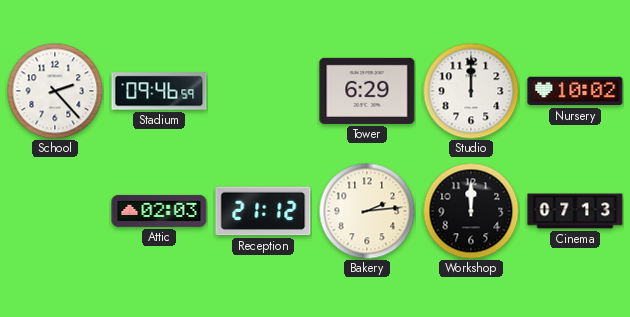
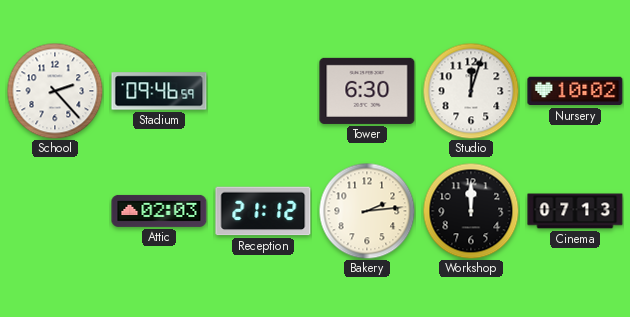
Tower: 6:29 -> 6:30 (367, 91)
Studio: 12:00 -> 12:03 (471, 91)
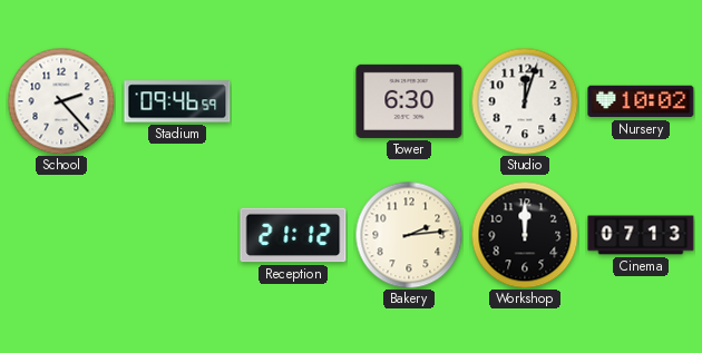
Attic: 02:03 -> none (159, 211)
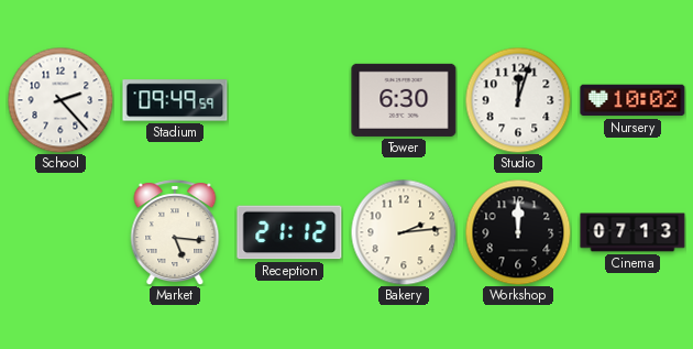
Stadium: 09:46 -> 09:49 (175, 100)
Market: none -> 5:16 (175, 232)
